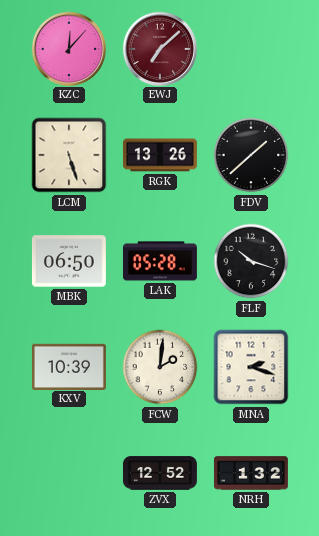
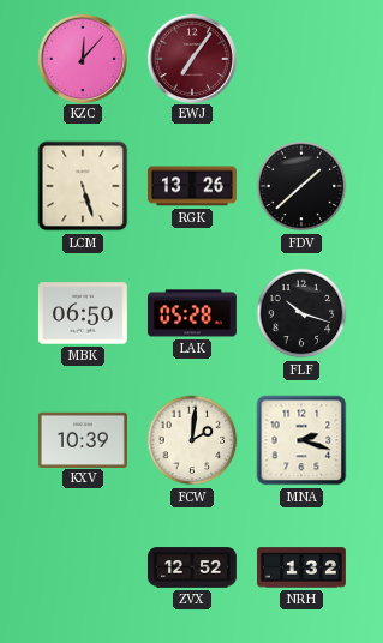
EWJ: 7:08 -> 7:06 (191, 58)
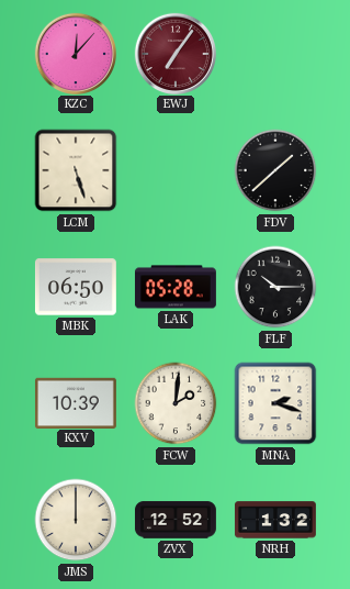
RGK: 13:26 -> none (192, 186)
FLF: 10:18 -> 10:15 (275, 287)
JMS: none -> 12:00 (76, 520)
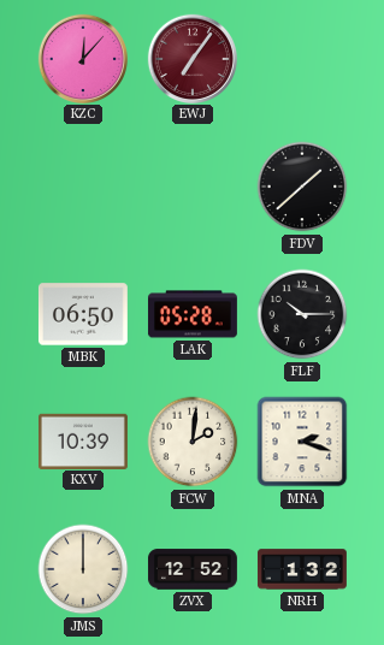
LCM: 5:27 -> none (76, 170)
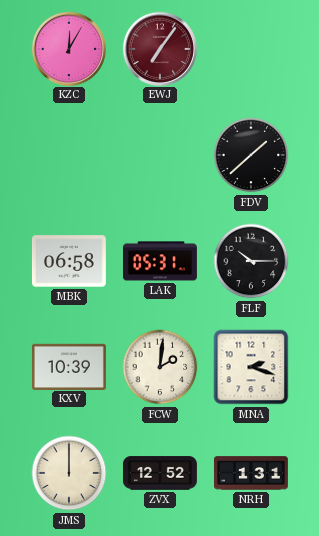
KZC: 12:07 -> 12:05 (68, 48)
MBK: 06:50 -> 06:58 (69, 261)
LAK: 05:28 -> 05:31 (160, 261)
NRH: 1:32 -> 1:31 (251, 473)
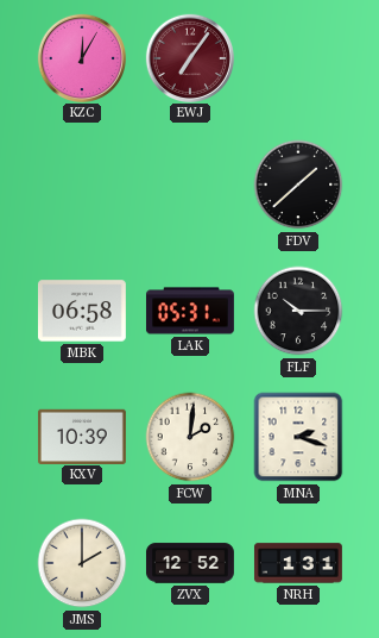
JMS: 12:00 -> 2:00 (82, 563)
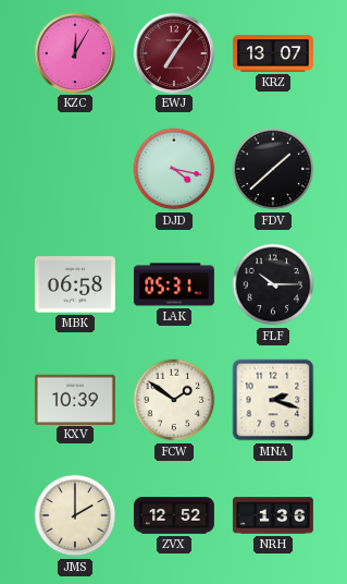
KRZ: none -> 13:07 (274, 53)
DJD: none -> 4:17 (174, 169)
FCW: 2:01 -> 1:51 (174, 400)
NRH: 1:31 -> 1:36 (273, 515)
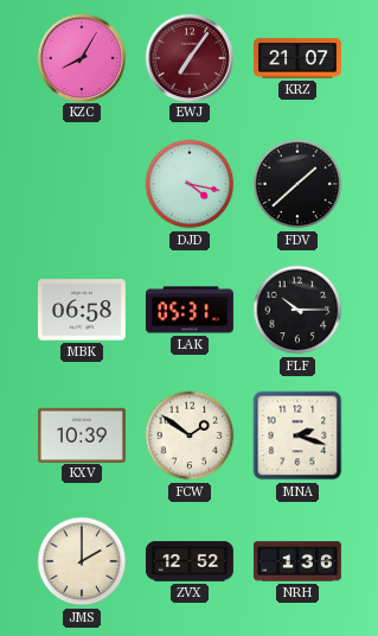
KZC: 12:05 -> 8:05 (81, 57)
KRZ: 13:07 -> 21:07 (299, 58)
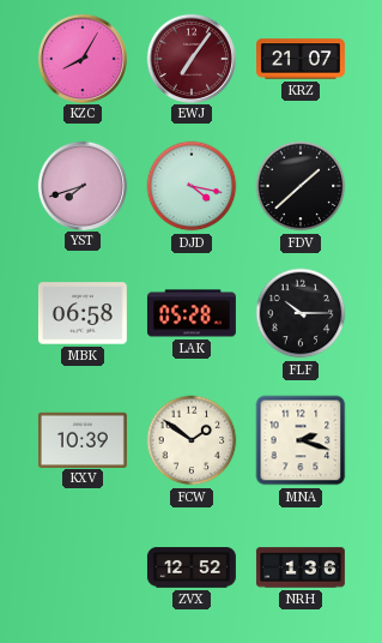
YST: none -> 7:42 (81, 185)
LAK: 05:31 -> 05:28 (192, 313)
JMS: 2:00 -> none (82, 561)
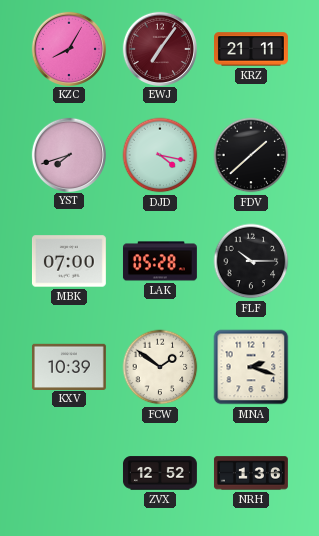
KRZ: 21:07 -> 21:11 (252, 49)
MBK: 06:58 -> 07:00 (69, 261)
